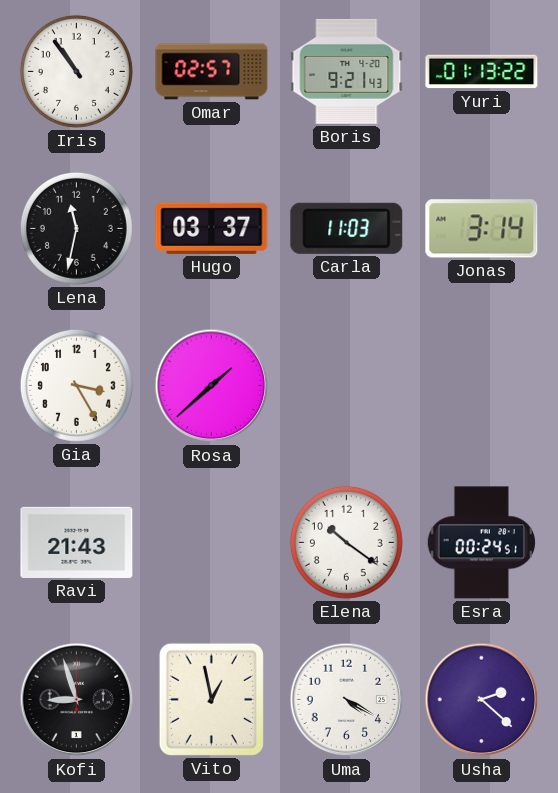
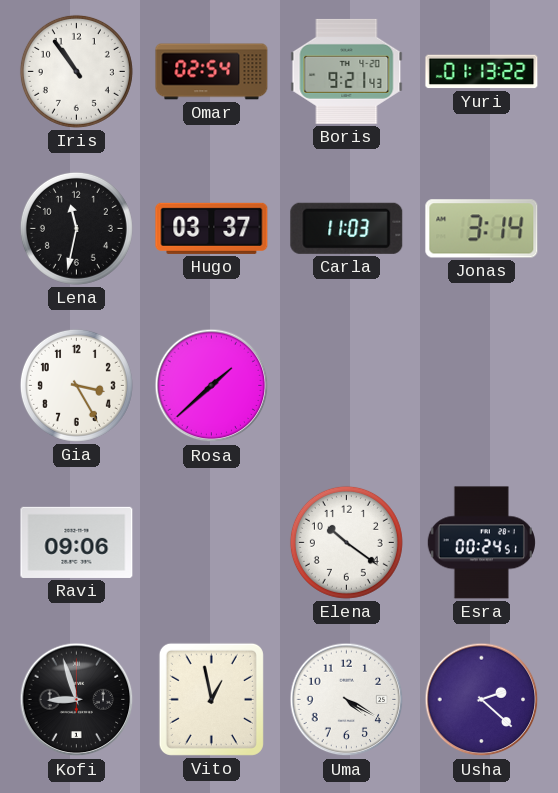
Omar: 02:57 -> 02:54 (212, 72)
Ravi: 21:43 -> 09:06 (77, 542)
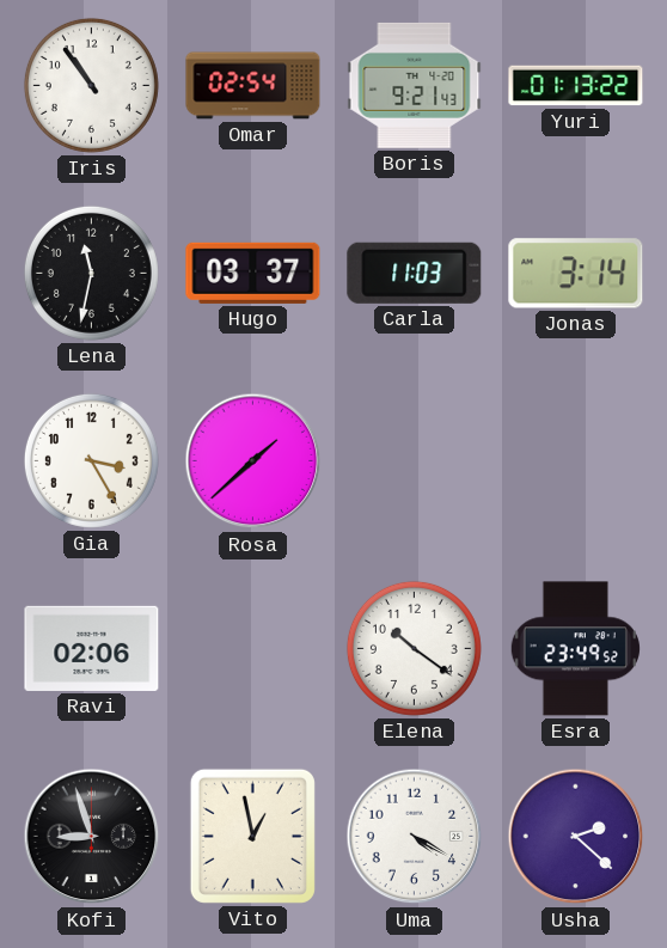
Ravi: 09:06 -> 02:06 (92, 648)
Esra: 00:24 -> 23:49 (575, 649)
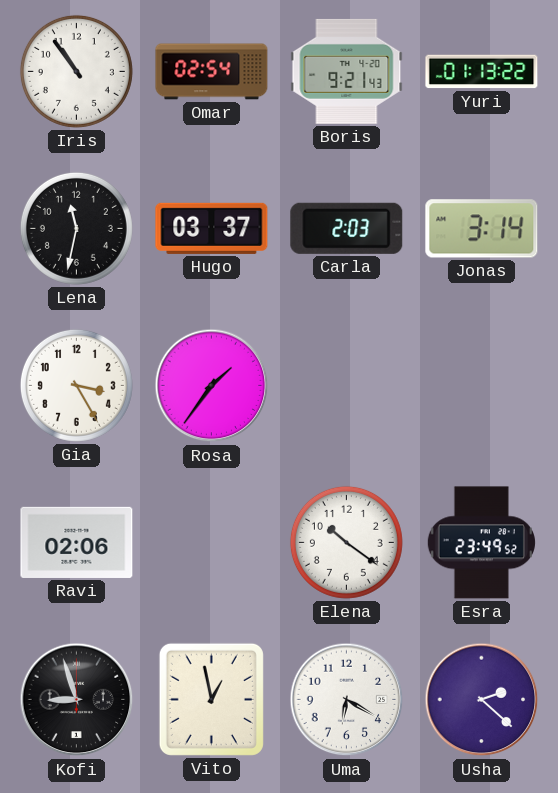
Carla: 11:03 -> 2:03 (347, 228)
Rosa: 1:38 -> 1:36 (212, 386)
Uma: 4:20 -> 6:20 (347, 700)
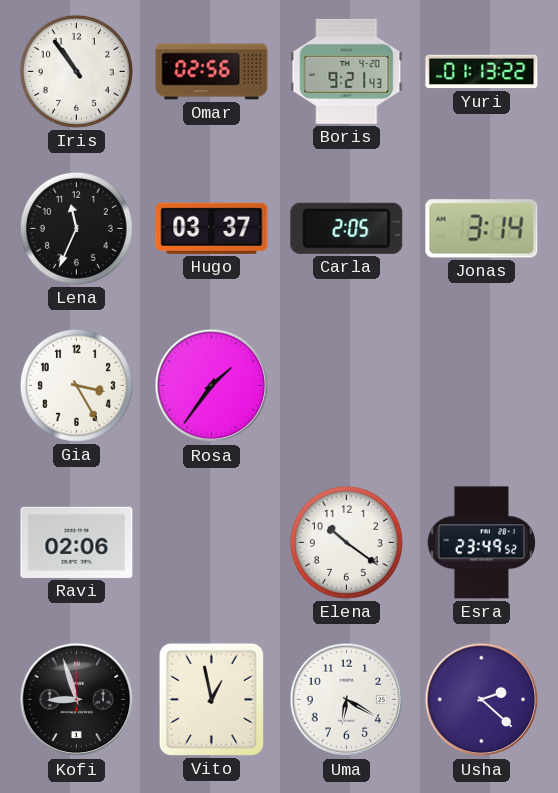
Omar: 02:54 -> 02:56 (212, 72)
Lena: 11:32 -> 11:34 (76, 228)
Carla: 2:03 -> 2:05 (347, 228)
